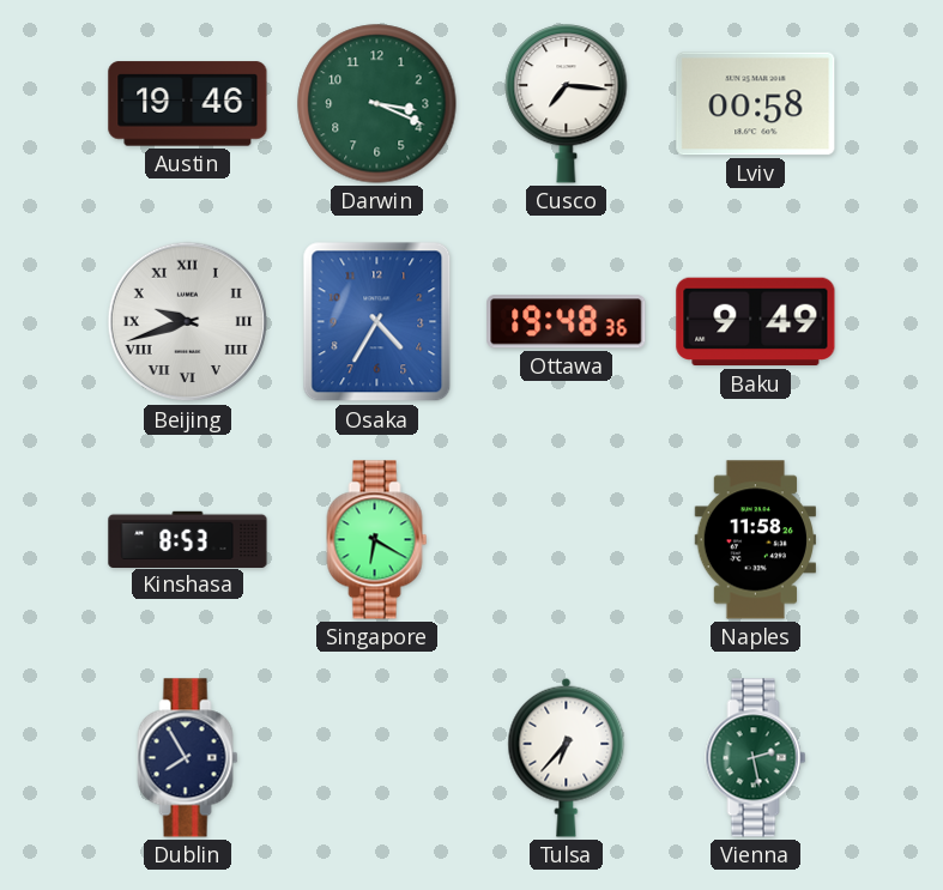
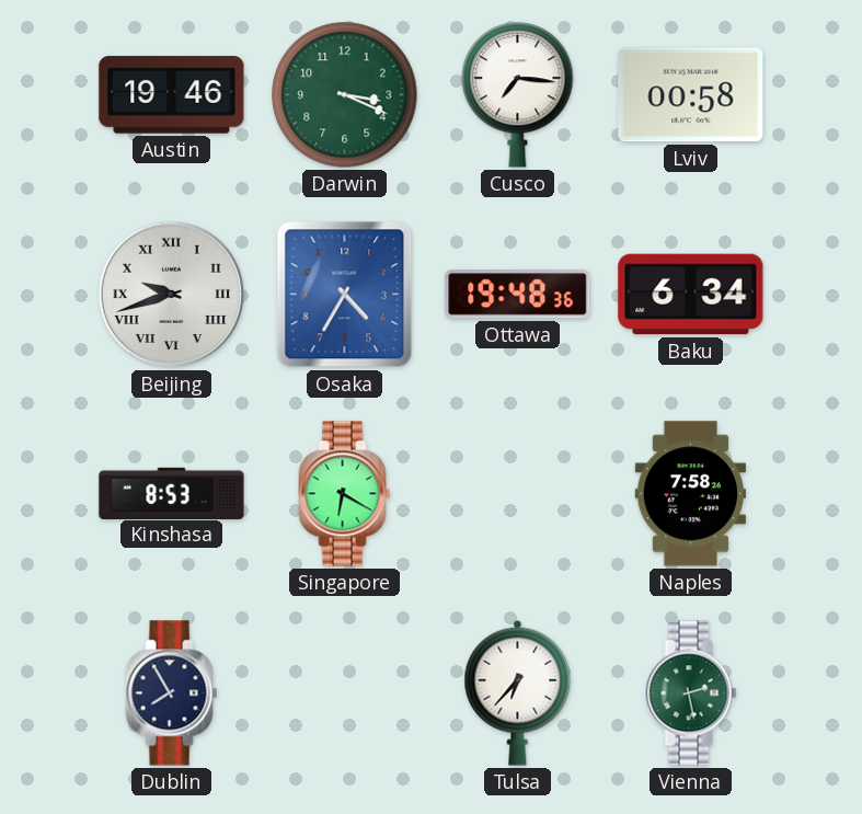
Baku: 9:49 -> 6:34 (691, 295)
Naples: 11:58 -> 7:58 (690, 494)
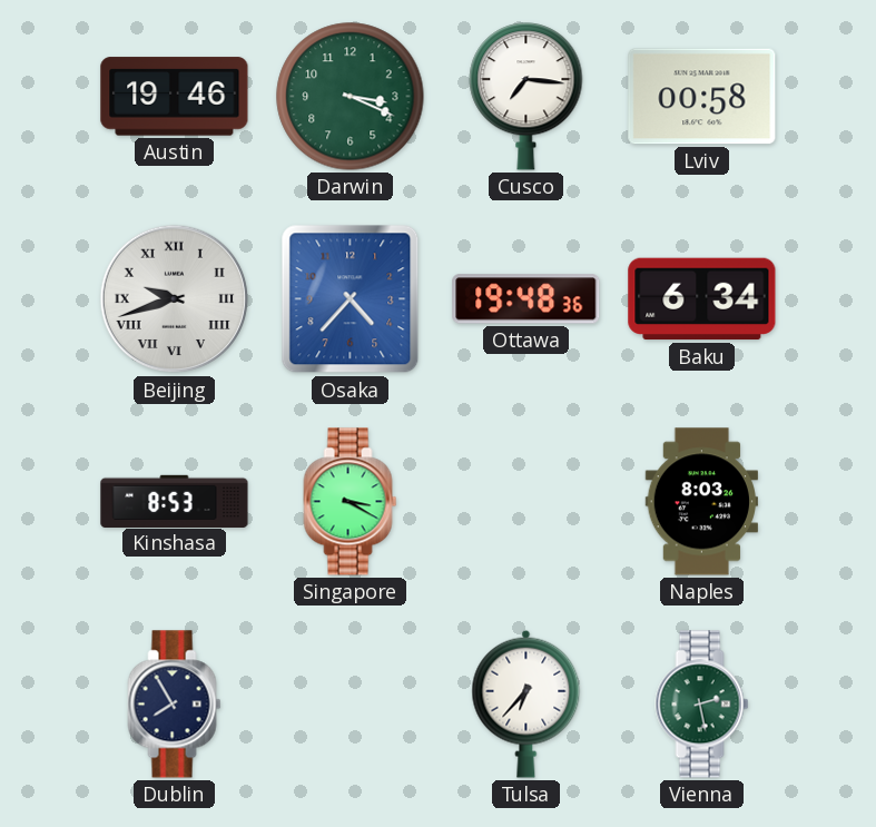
Osaka: 4:35 -> 4:37 (351, 299)
Singapore: 6:20 -> 3:20 (351, 502)
Naples: 7:58 -> 8:03 (701, 502)
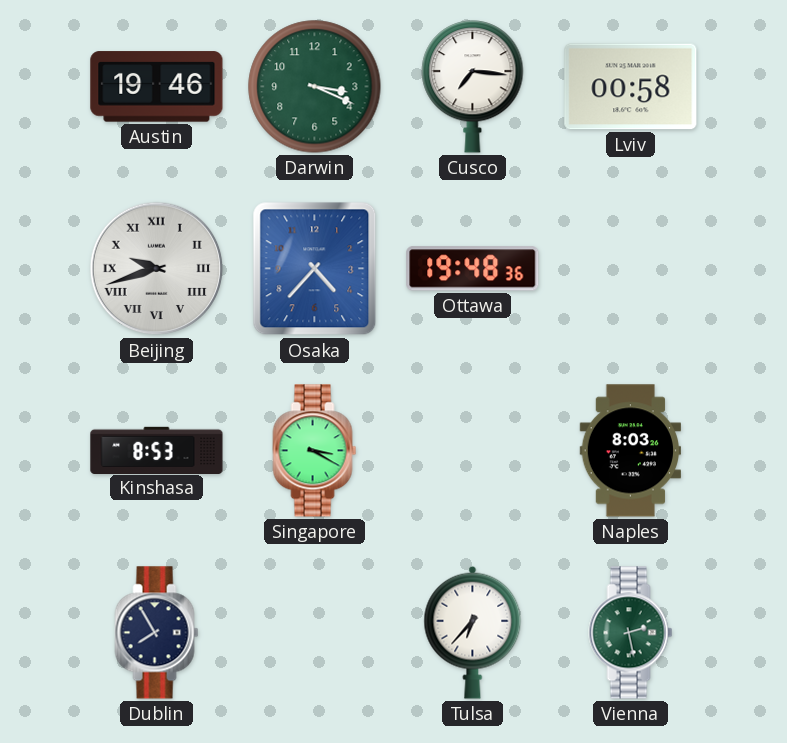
Baku: 6:34 -> none (702, 299)
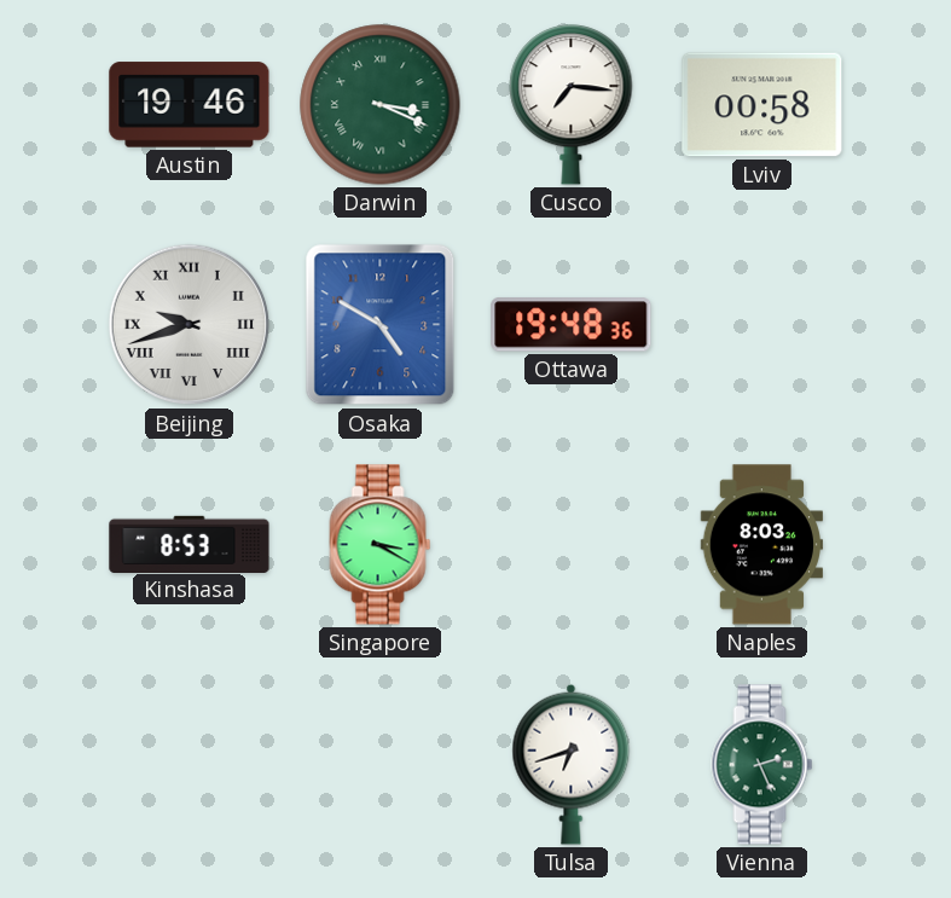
Darwin numerals: Arabic -> Roman (381, 105)
Osaka: 4:37 -> 4:50 (381, 325)
Dublin: 7:55 -> none (157, 633)
Tulsa: 6:37 -> 6:42 (572, 764)
Vienna: 2:28 -> 2:26 (762, 765)
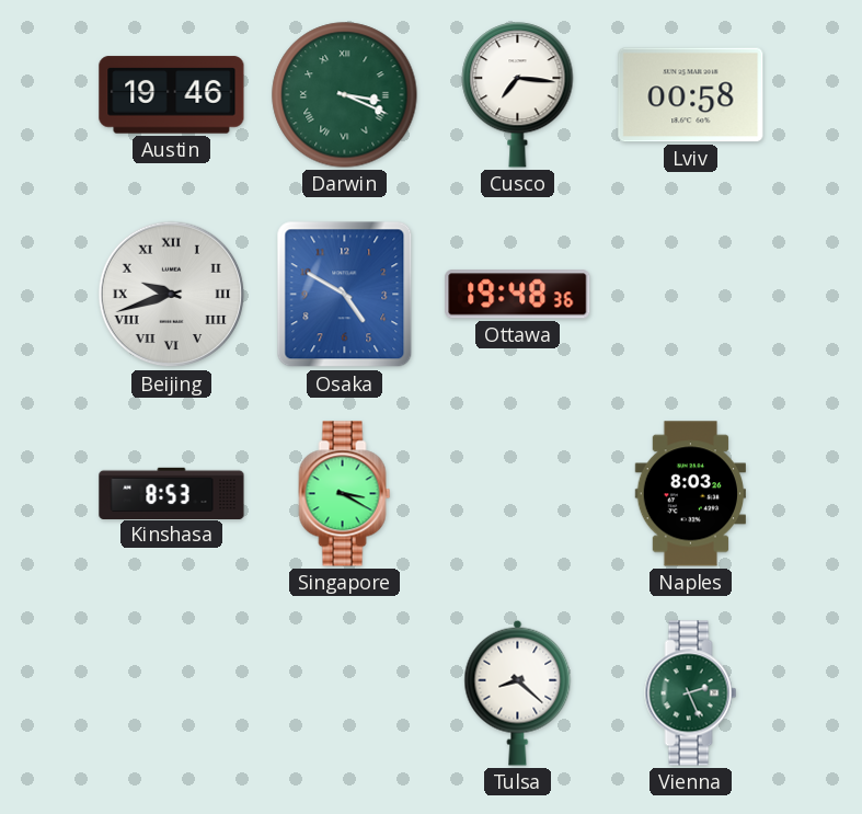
Tulsa: 6:42 -> 8:22 (518, 692)
